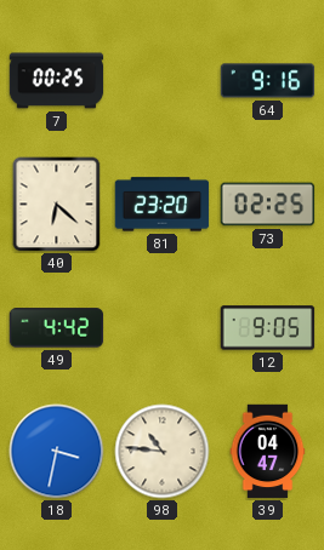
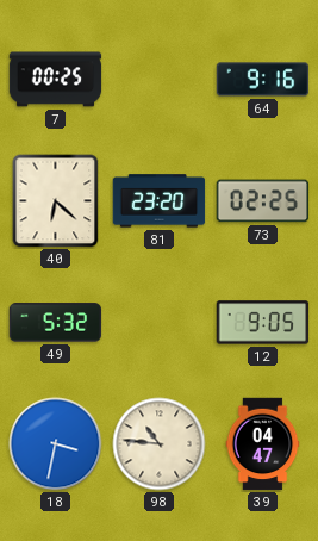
49: 4:42 -> 5:32 (56, 323)
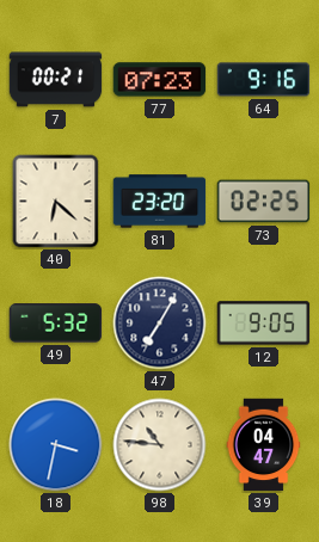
7: 00:25 -> 00:21 (56, 80)
77: none -> 07:23 (160, 80)
47: none -> 7:05 (160, 324)
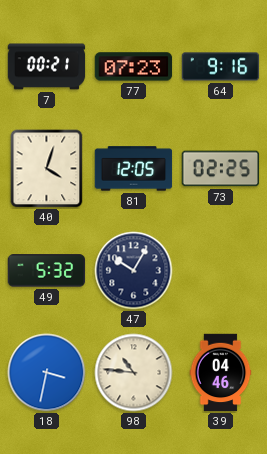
40: 6:22 -> 4:03 (47, 169)
81: 23:20 -> 12:05 (134, 169)
47: 7:05 -> 10:05 (134, 271)
12: 9:05 -> none (264, 324)
39: 04:47 -> 04:46 (221, 373)
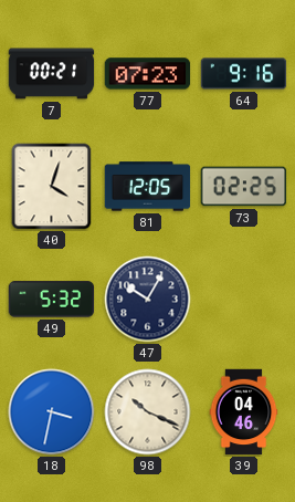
98: 10:46 -> 10:19 (148, 412)
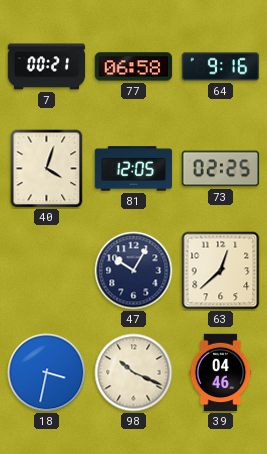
77: 07:23 -> 06:58 (134, 67)
49: 5:32 -> none (52, 300)
63: none -> 12:38 (221, 271)
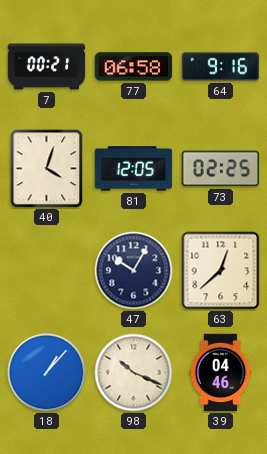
18: 3:32 -> 1:07 (47, 373)
